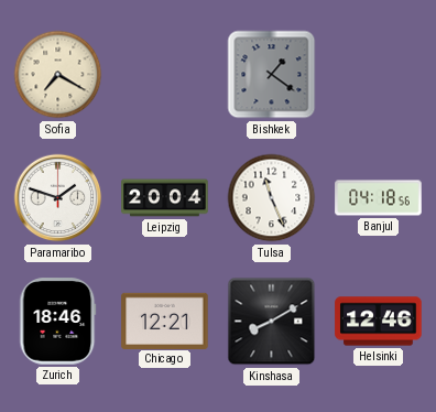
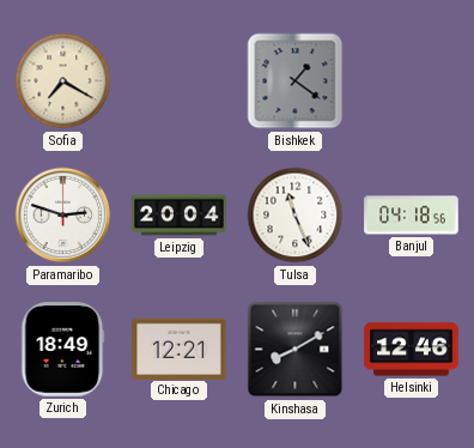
Paramaribo: 1:48 -> 2:48 (63, 216)
Zurich: 18:46 -> 18:49 (63, 350)
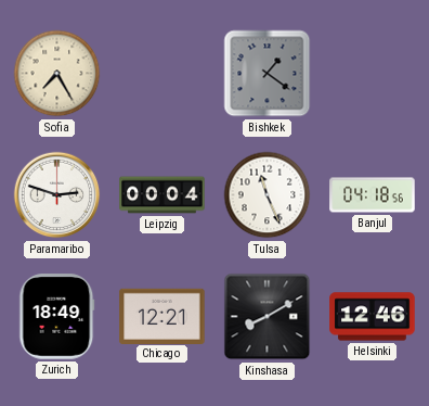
Sofia: 7:20 -> 7:25 (57, 74)
Leipzig: 20:04 -> 00:04 (162, 195)
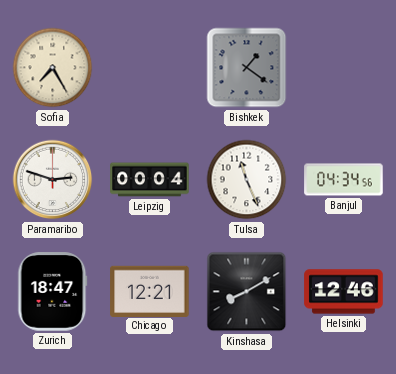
Banjul: 04:18 -> 04:34 (344, 180)
Zurich: 18:49 -> 18:47 (53, 292)
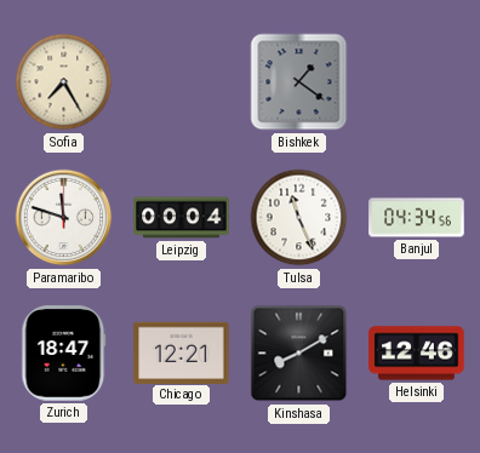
Paramaribo: 2:48 -> 11:48 (64, 218)
